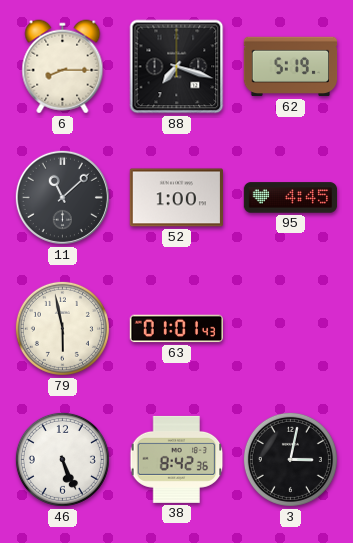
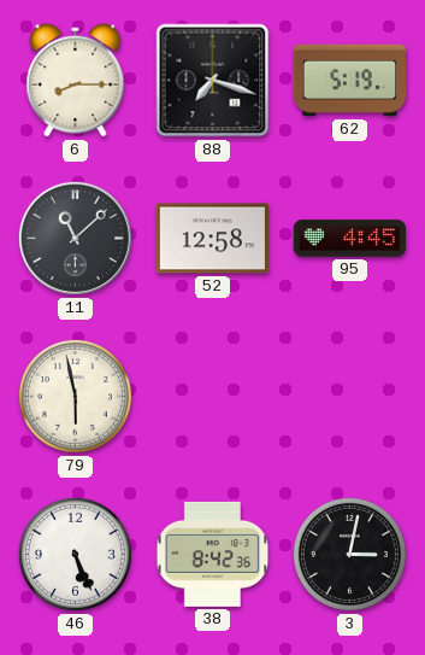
52: 1:00 -> 12:58 (212, 239)
63: 01:01 -> none (176, 329)
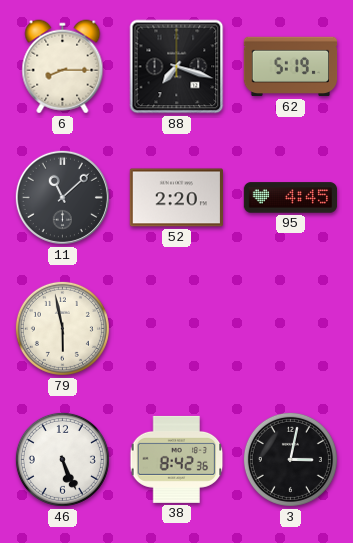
52: 12:58 -> 2:20 (176, 198)
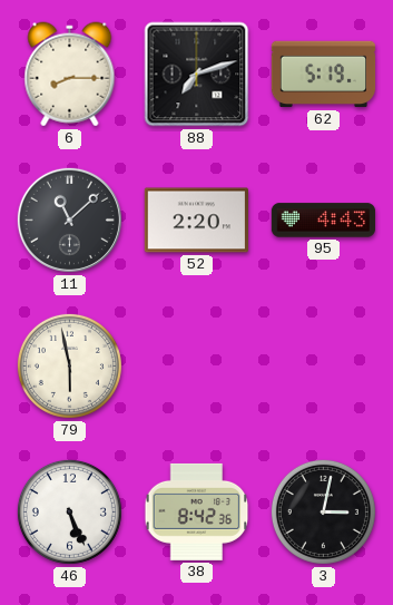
88: 7:18 -> 7:12 (197, 75)
95: 4:45 -> 4:43 (324, 221)
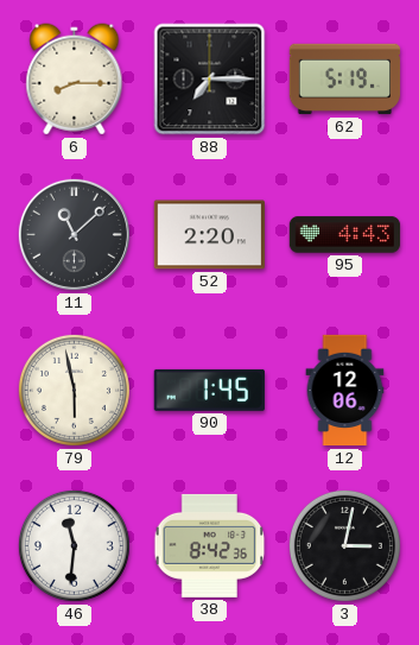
88: 7:12 -> 7:15 (210, 80)
90: none -> 1:45 (209, 390)
12: none -> 12:06 (345, 391)
46: 5:26 -> 11:31 (74, 545)
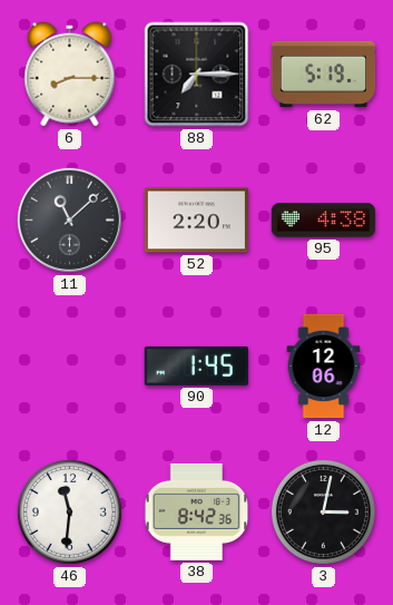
95: 4:43 -> 4:38 (324, 221)
79: 5:58 -> none (74, 390)
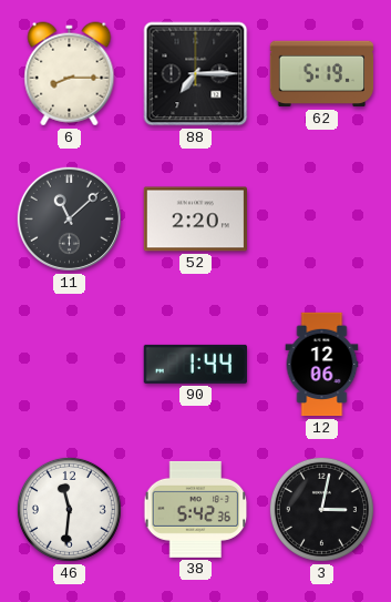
95: 4:38 -> none (324, 221)
90: 1:45 -> 1:44 (195, 364)
38: 8:42 -> 5:42 (196, 509)
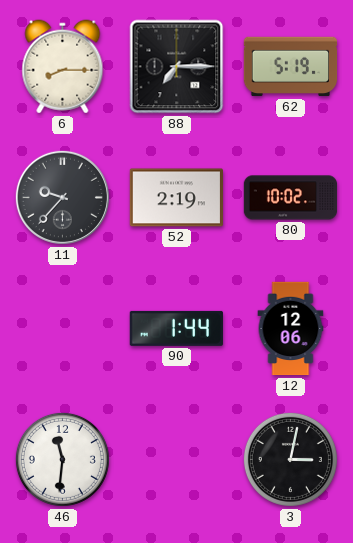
11: 11:08 -> 9:37 (62, 197)
52: 2:20 -> 2:19 (176, 198)
80: none -> 10:02 (291, 198)
38: 5:42 -> none (196, 509)
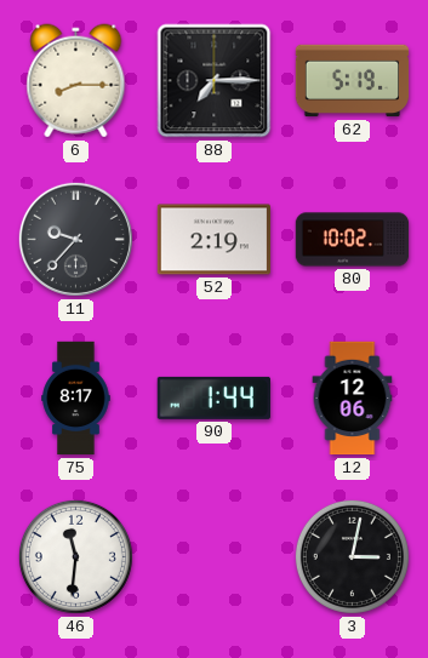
75: none -> 8:17 (76, 399)
